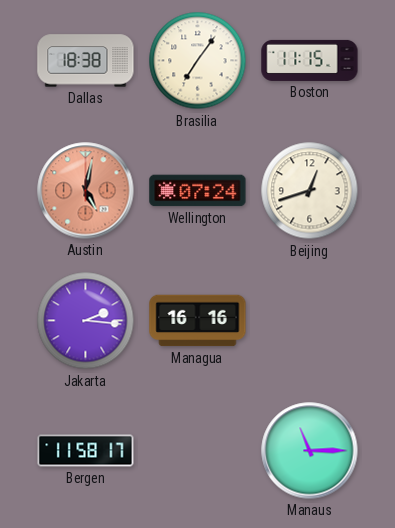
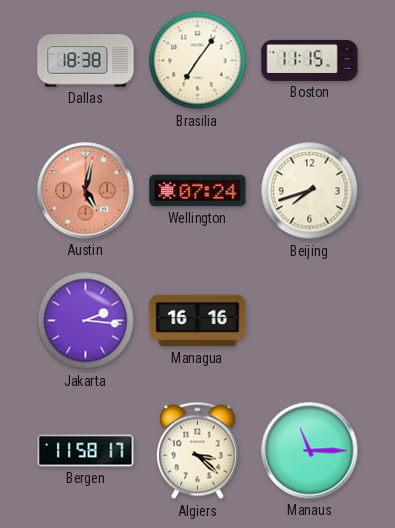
Beijing: 12:42 -> 7:42 (310, 191)
Algiers: none -> 3:22 (198, 451)
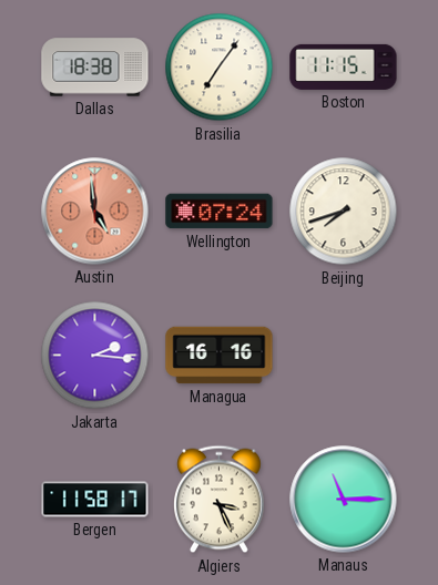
Austin: 5:02 -> 4:59 (95, 212)
Algiers: 3:22 -> 3:26 (220, 500)
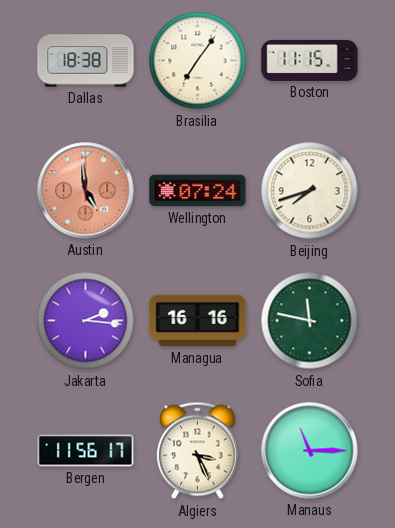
Sofia: none -> 11:47 (310, 321)
Bergen: 11:58 -> 11:56 (86, 451)
